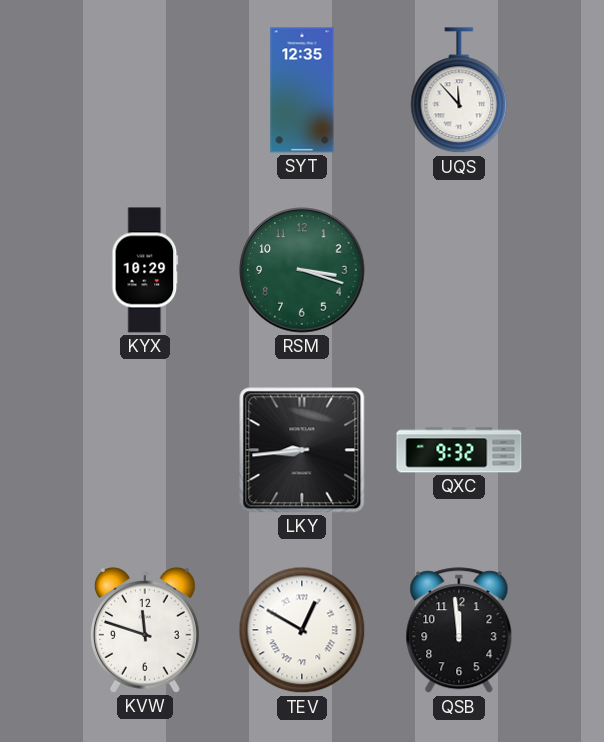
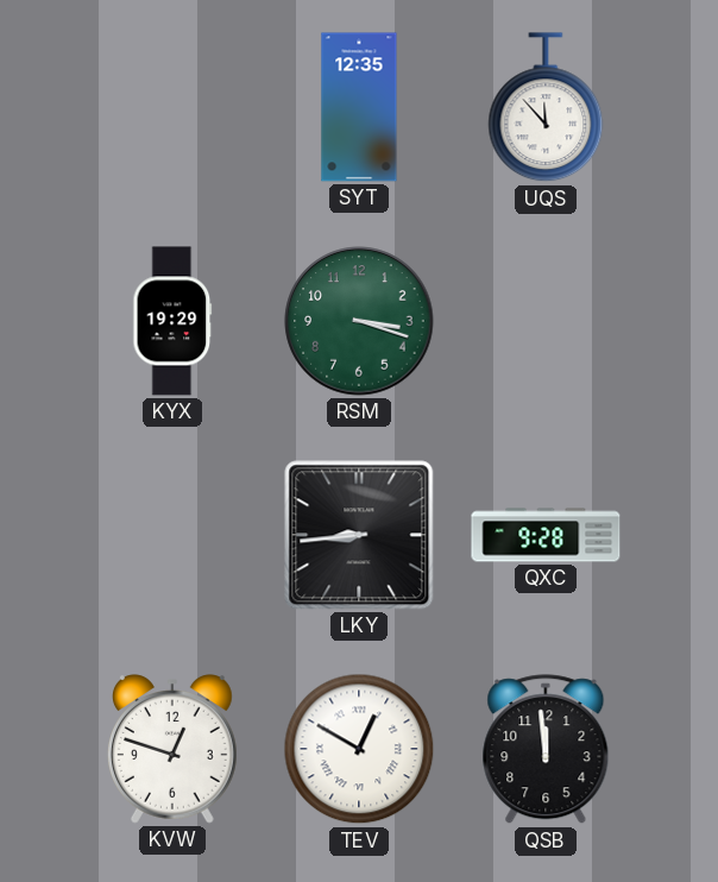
KYX: 10:29 -> 19:29 (172, 321)
QXC: 9:32 -> 9:28 (546, 535)
KVW: 11:48 -> 12:48 (172, 749)
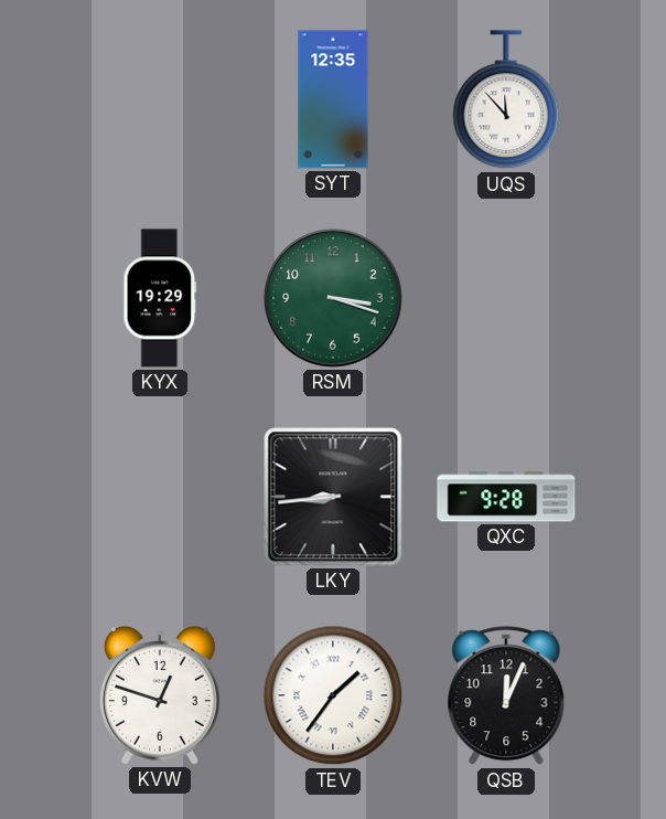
TEV: 12:50 -> 1:36 (333, 695)
QSB: 11:59 -> 12:04 (506, 696)
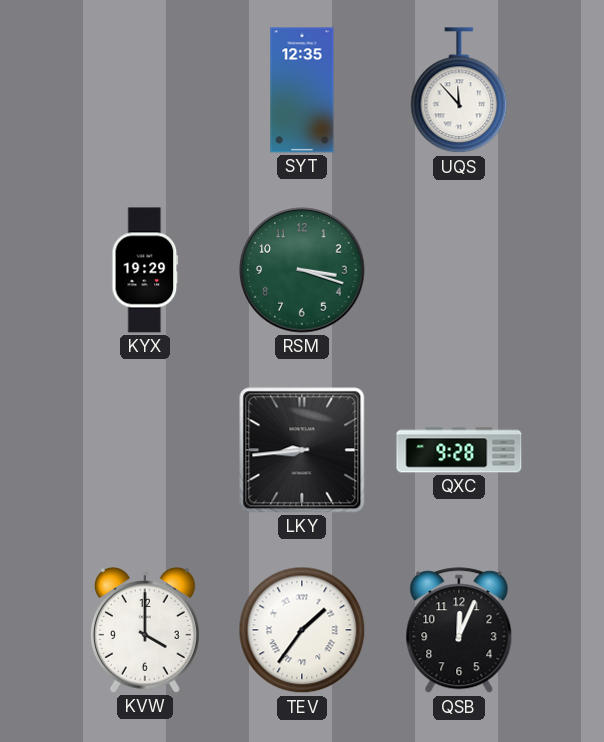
KVW: 12:48 -> 4:00 (145, 630)
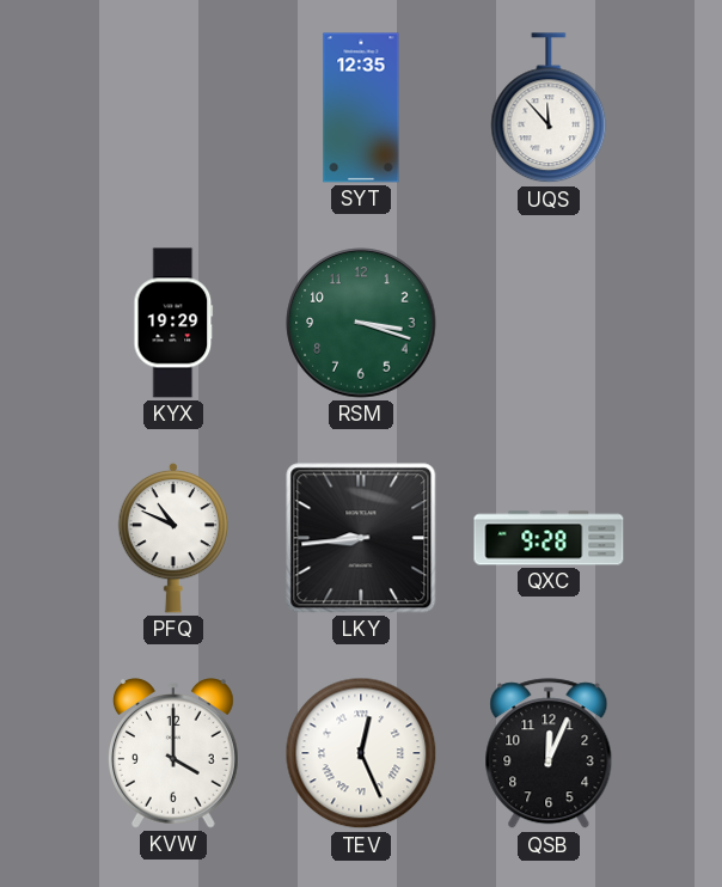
PFQ: none -> 10:49 (173, 538)
TEV: 1:36 -> 12:26 (361, 753)
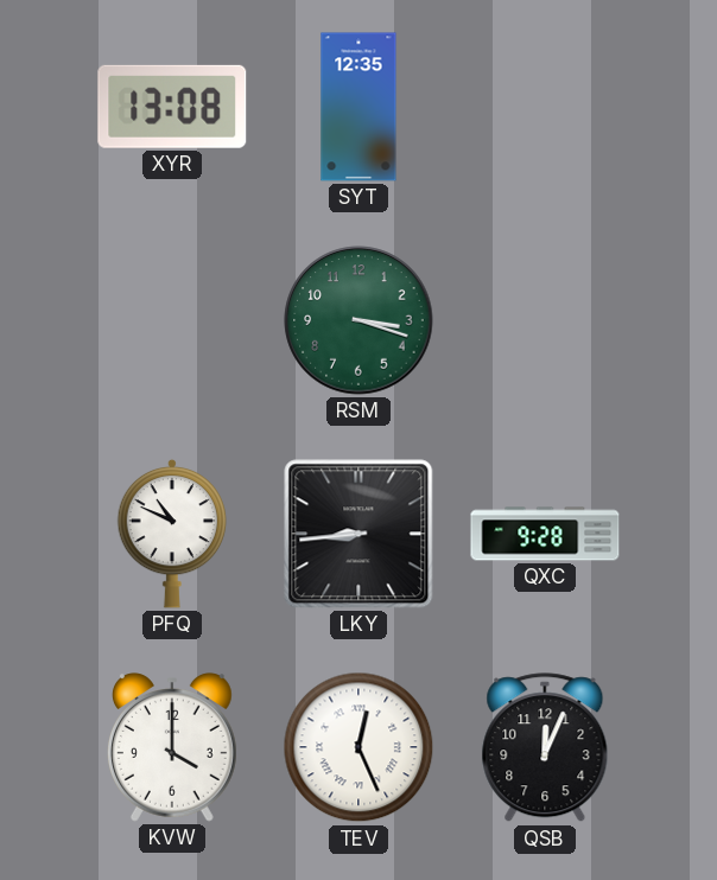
XYR: none -> 13:08 (172, 107)
UQS: 11:53 -> none (549, 109)
KYX: 19:29 -> none (173, 323)
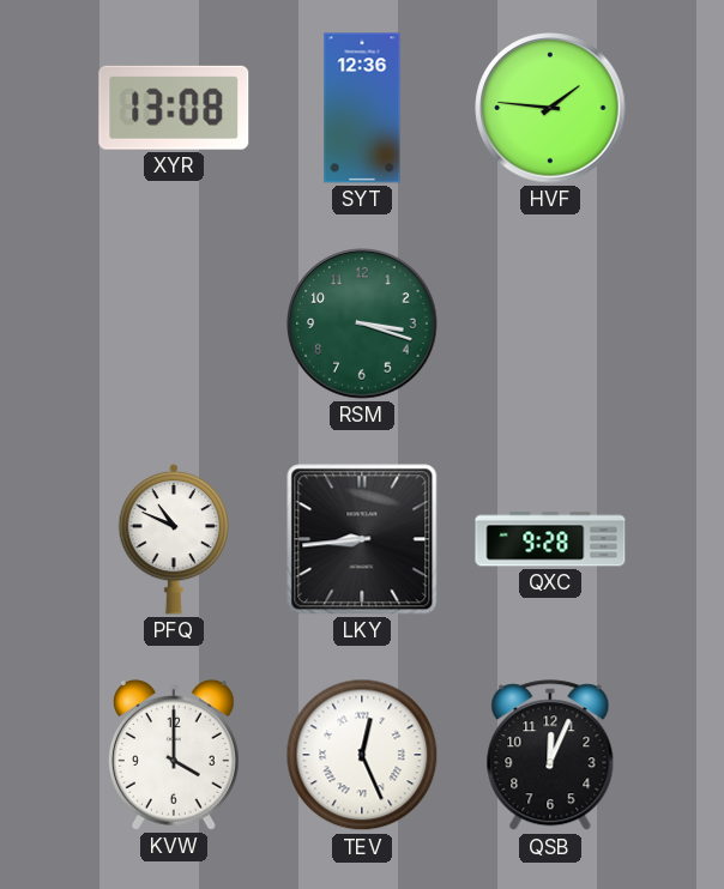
SYT: 12:35 -> 12:36 (362, 108)
HVF: none -> 1:46 (550, 108)
